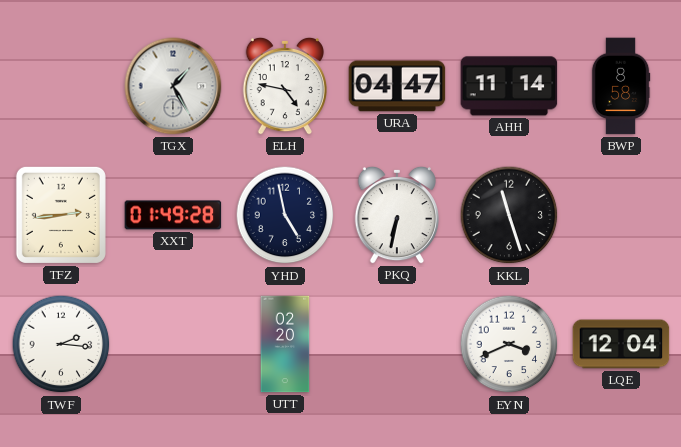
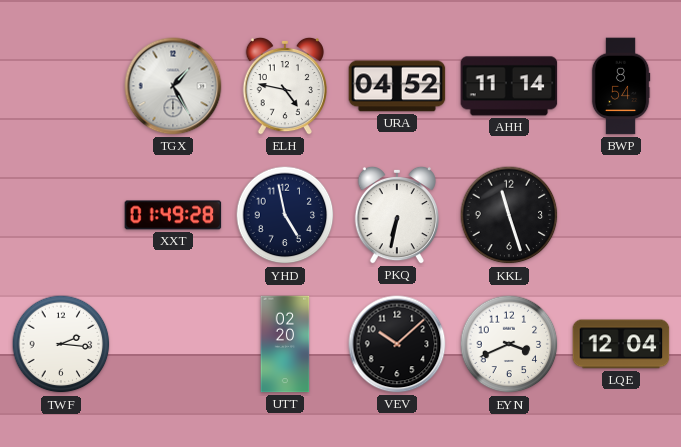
URA: 04:47 -> 04:52 (397, 86)
BWP: 8:58 -> 8:54 (621, 86)
TFZ: 2:44 -> none (61, 215)
VEV: none -> 10:08 (397, 344)
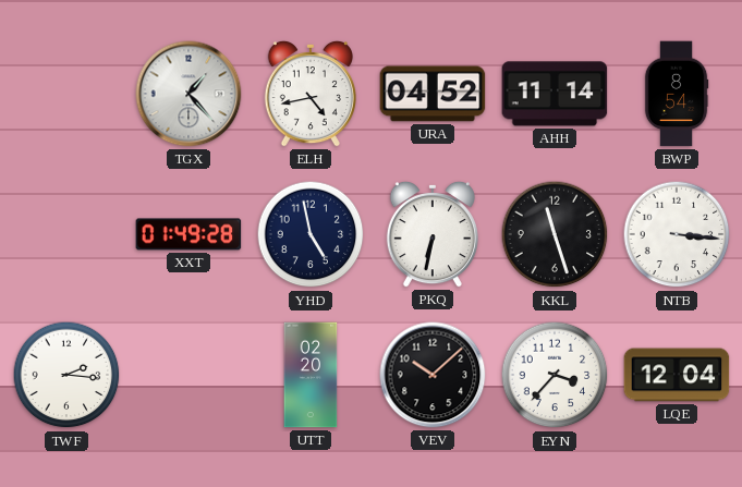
TGX: 1:25 -> 1:23 (188, 94)
ELH: 4:47 -> 4:43 (311, 94)
NTB: none -> 3:16 (677, 234)
EYN: 3:41 -> 3:37 (555, 375)
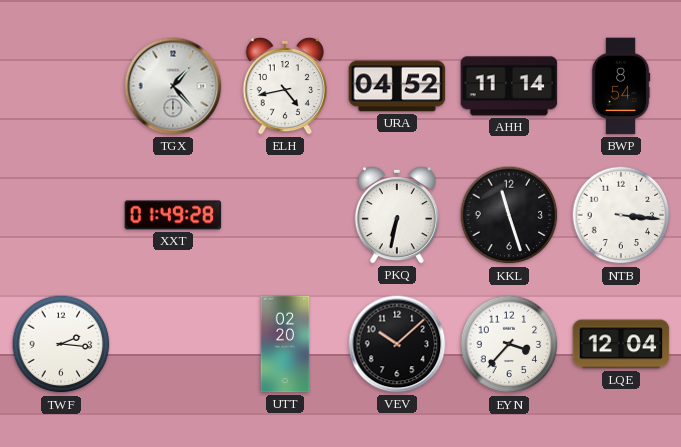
YHD: 4:58 -> none (311, 234)
